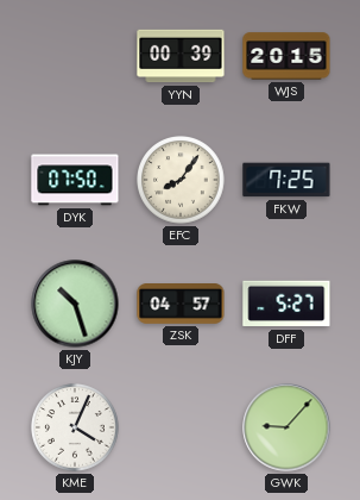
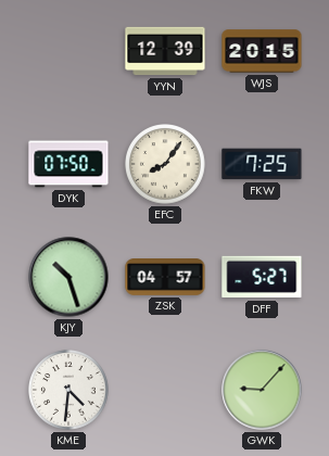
YYN: 00:39 -> 12:39 (165, 51)
KME: 4:04 -> 4:31 (68, 390)
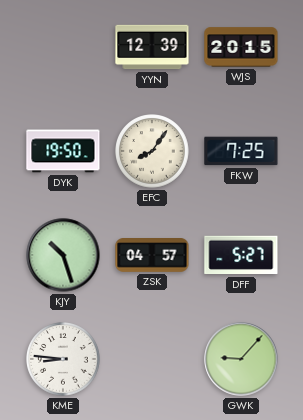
DYK: 07:50 -> 19:50 (63, 151)
KME: 4:31 -> 8:46 (63, 359)
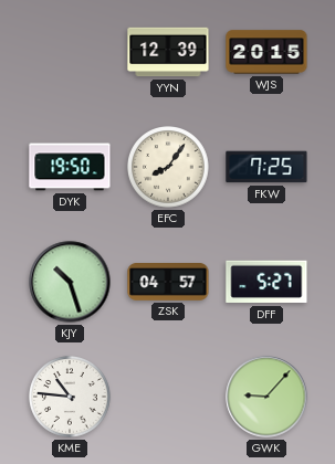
KME: 8:46 -> 10:46 (70, 397)
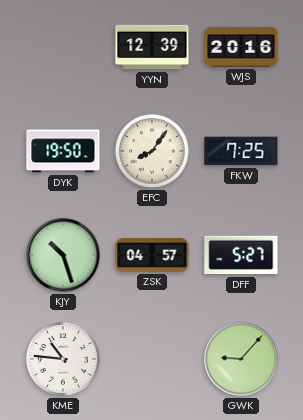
WJS: 20:15 -> 20:16 (241, 47)
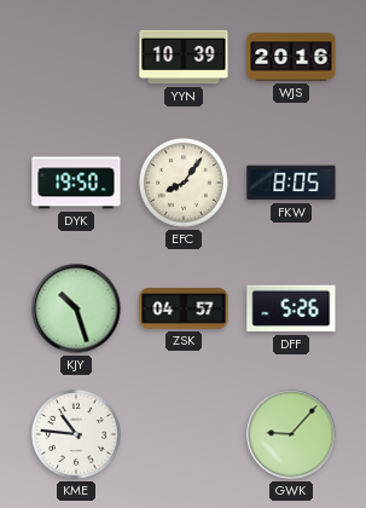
YYN: 12:39 -> 10:39 (184, 57)
FKW: 7:25 -> 8:05 (291, 183)
DFF: 5:27 -> 5:26 (291, 308)
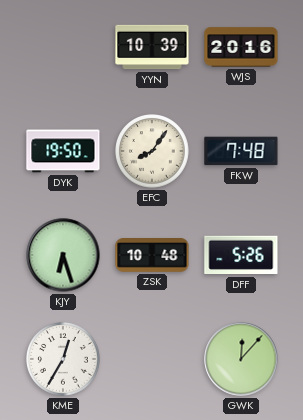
FKW: 8:05 -> 7:48 (241, 151)
KJY: 10:27 -> 6:27 (63, 255)
ZSK: 04:57 -> 10:48 (152, 256)
KME: 10:46 -> 12:35 (63, 359)
GWK: 9:07 -> 12:07 (241, 359)
